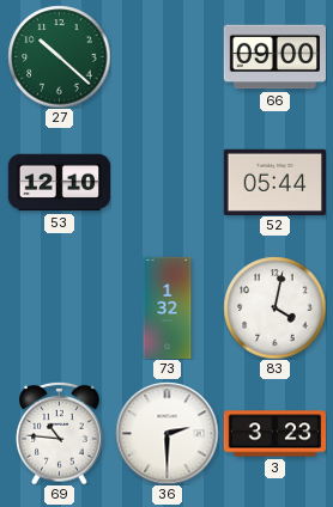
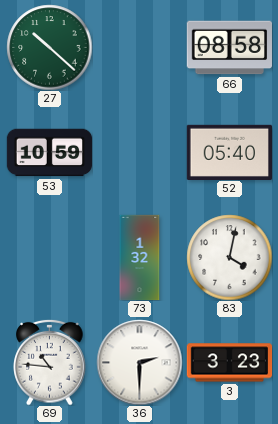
66: 09:00 -> 08:58 (229, 48)
53: 12:10 -> 10:59 (49, 153)
52: 05:44 -> 05:40 (229, 152)
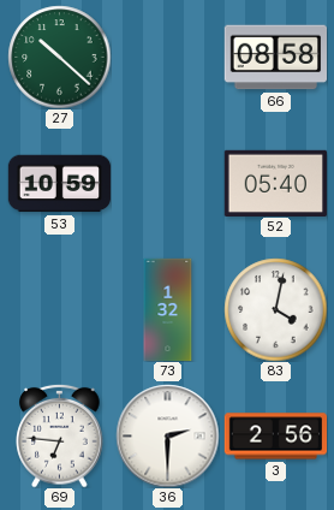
69: 10:46 -> 6:46 (60, 435)
3: 3:23 -> 2:56 (275, 437)
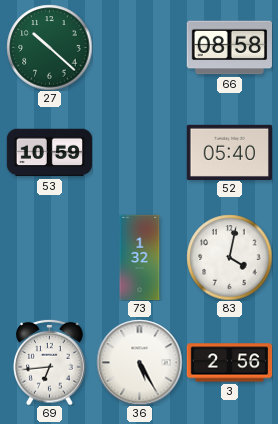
69: 6:46 -> 6:44 (50, 362)
36: 2:30 -> 5:25 (139, 362)
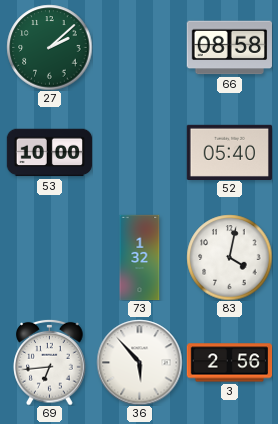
27: 10:22 -> 2:08 (49, 47)
53: 10:59 -> 10:00 (49, 153)
36: 5:25 -> 5:53 (139, 362)
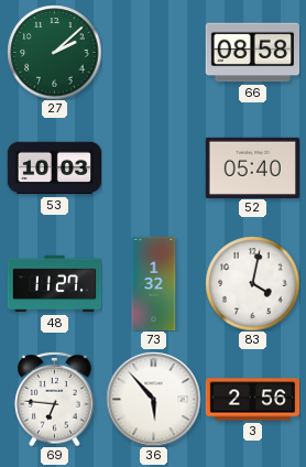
53: 10:00 -> 10:03 (54, 169)
48: none -> 11:27 (54, 284)
69: 6:44 -> 6:46 (55, 399)
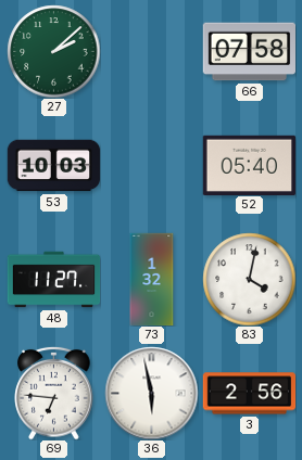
66: 08:58 -> 07:58 (249, 52)
36: 5:53 -> 5:58 (151, 393)
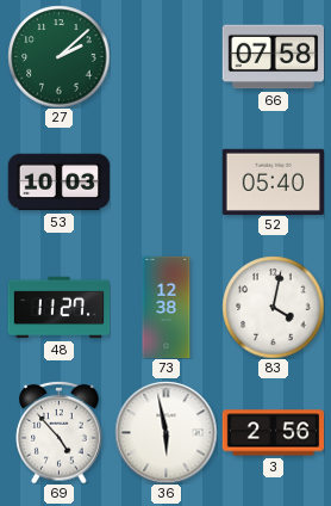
73: 1:32 -> 12:38 (167, 307)
69: 6:46 -> 4:53 (60, 432)
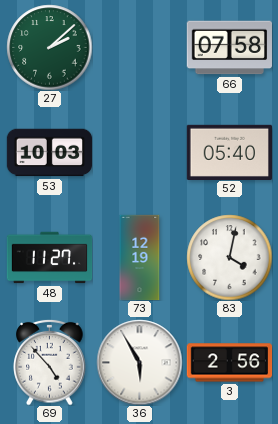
73: 12:38 -> 12:19 (140, 257)
36: 5:58 -> 5:55 (139, 362)
